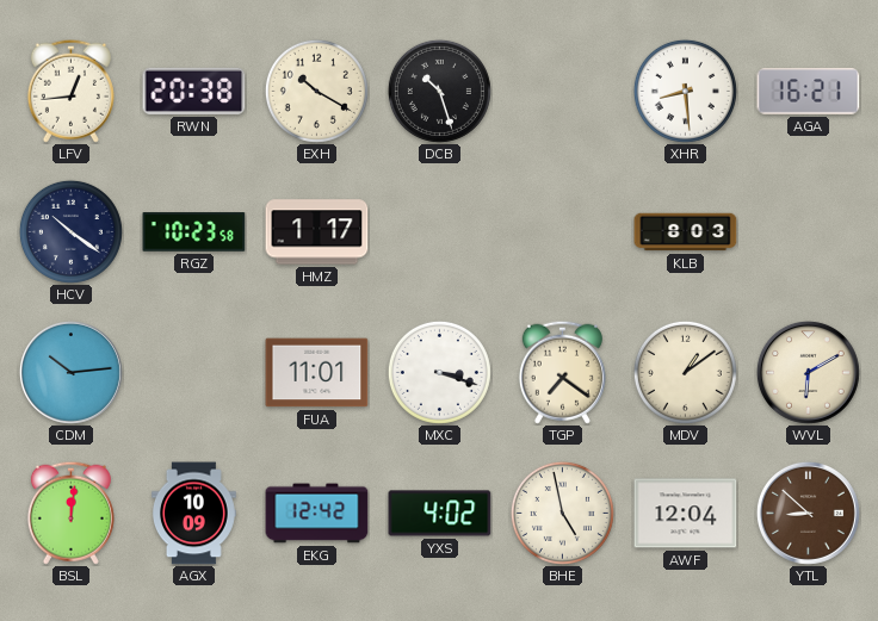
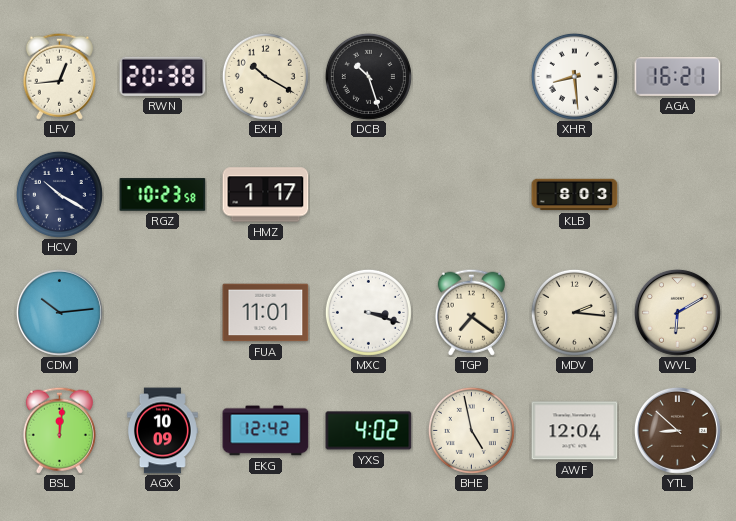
HCV: 10:21 -> 10:20 (59, 194)
MDV: 1:09 -> 2:16 (574, 312)
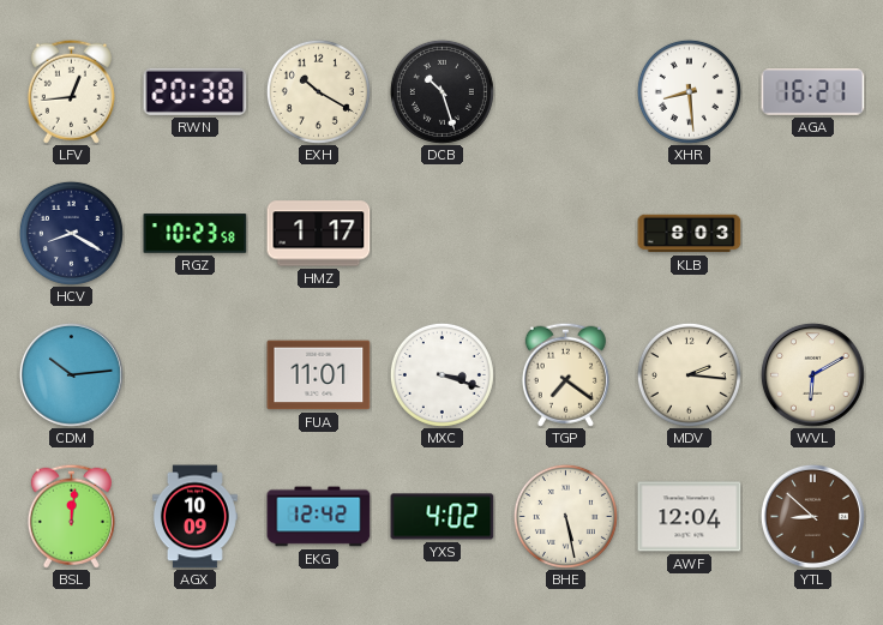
HCV: 10:20 -> 8:20 (71, 233)
BHE: 4:58 -> 5:28 (565, 516)
